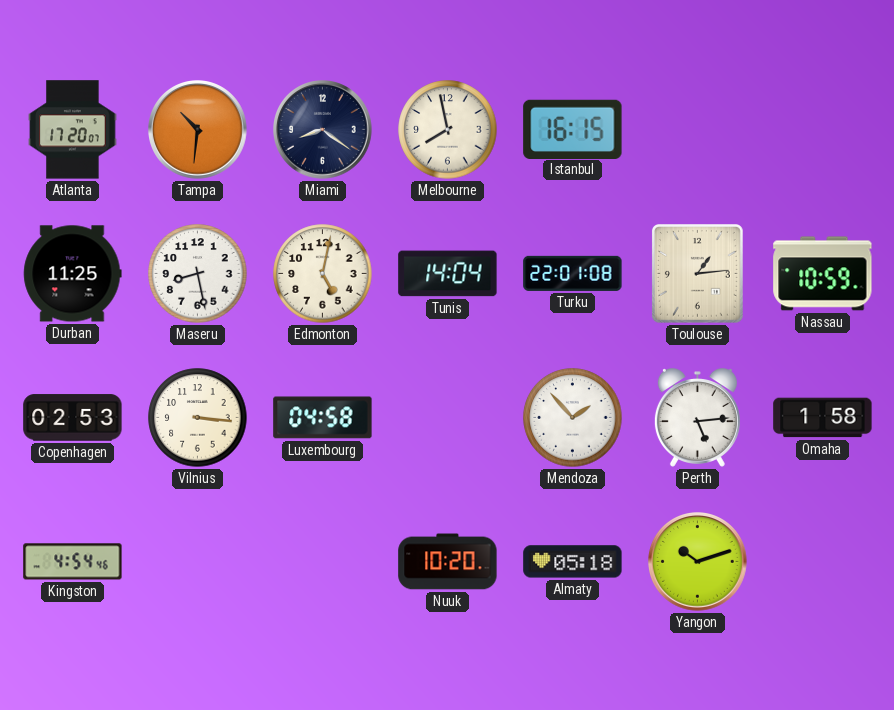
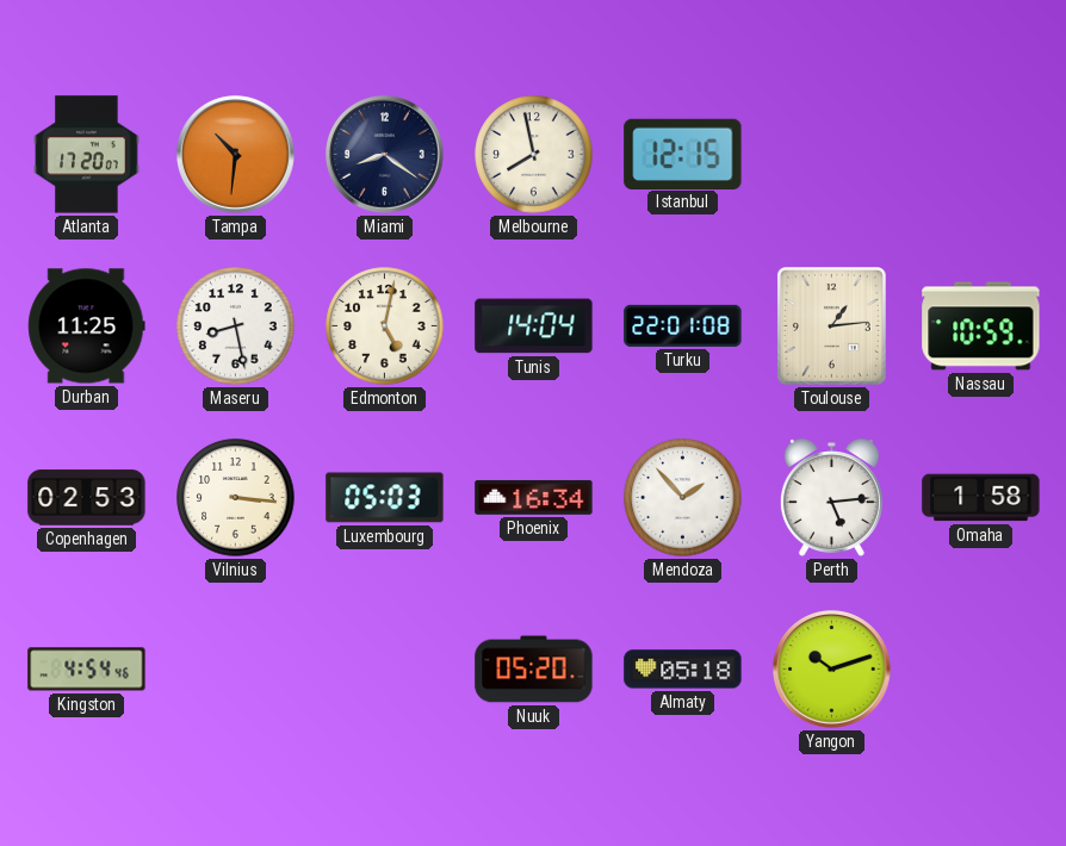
Istanbul: 16:15 -> 12:15 (683, 154)
Luxembourg: 04:58 -> 05:03 (385, 498)
Phoenix: none -> 16:34 (534, 497)
Nuuk: 10:20 -> 05:20 (534, 670)
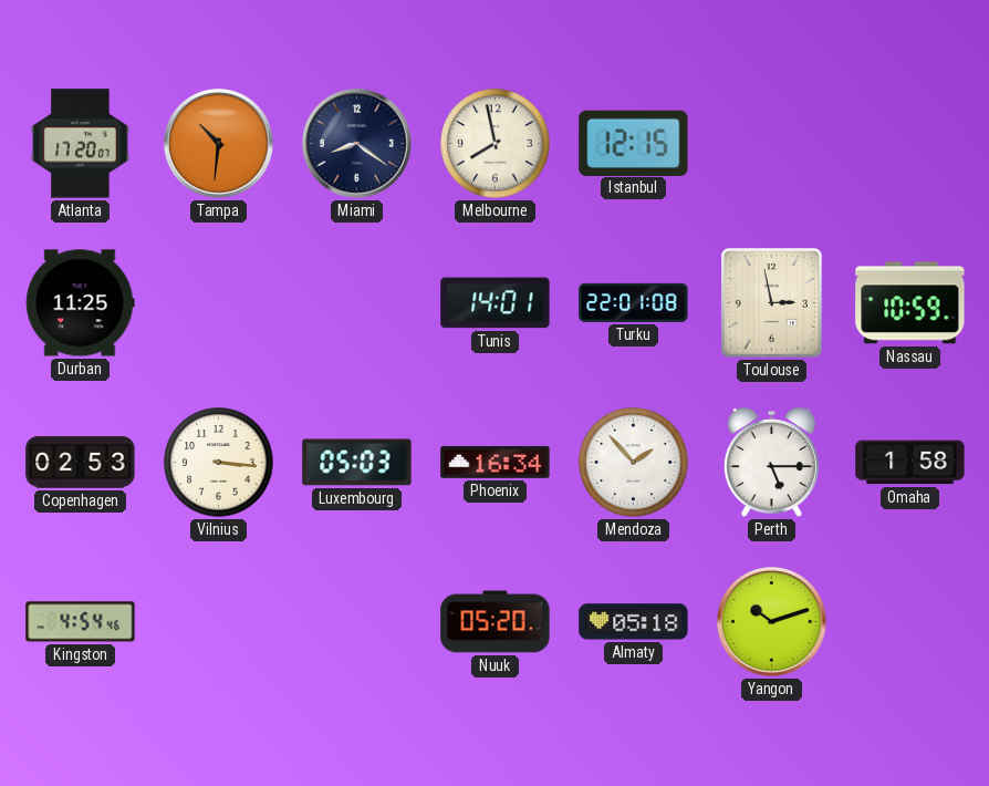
Maseru: 8:28 -> none (236, 326)
Edmonton: 5:02 -> none (385, 326)
Tunis: 14:04 -> 14:01 (496, 303)
Toulouse: 1:14 -> 2:58 (772, 303)
Perth: 5:14 -> 5:15 (771, 463)
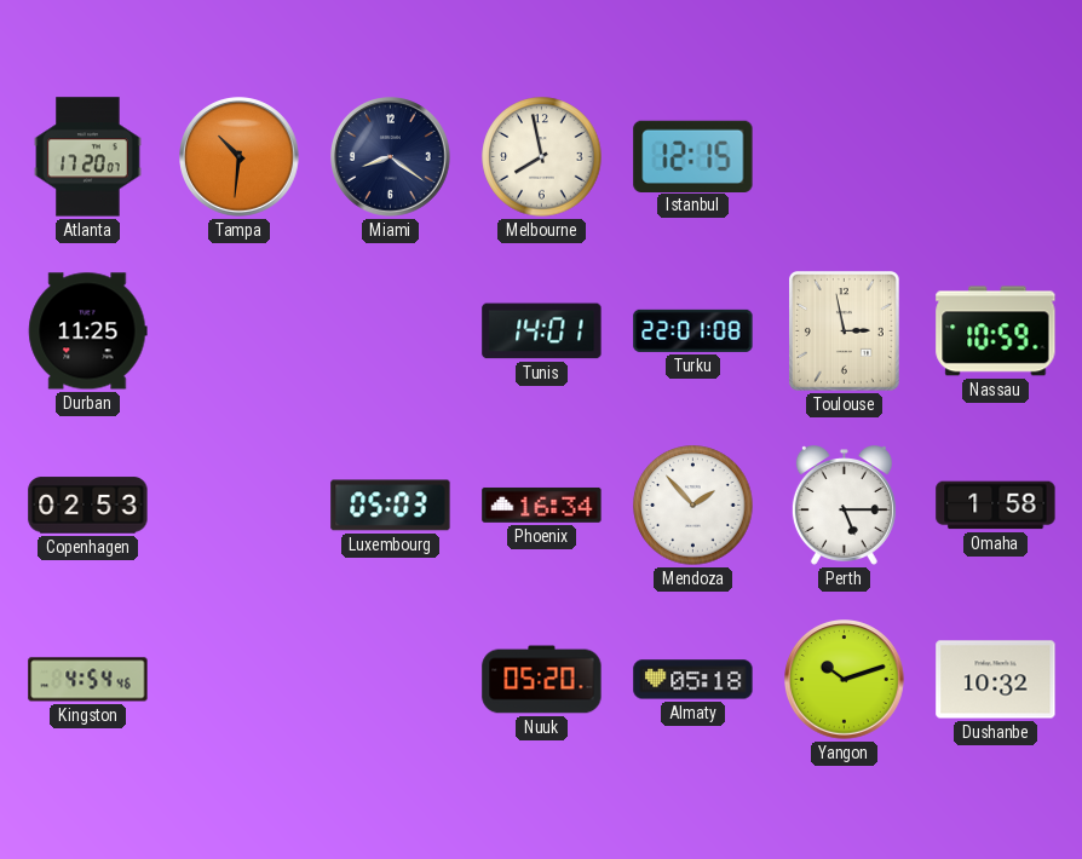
Vilnius: 3:16 -> none (219, 463)
Dushanbe: none -> 10:32 (996, 680)
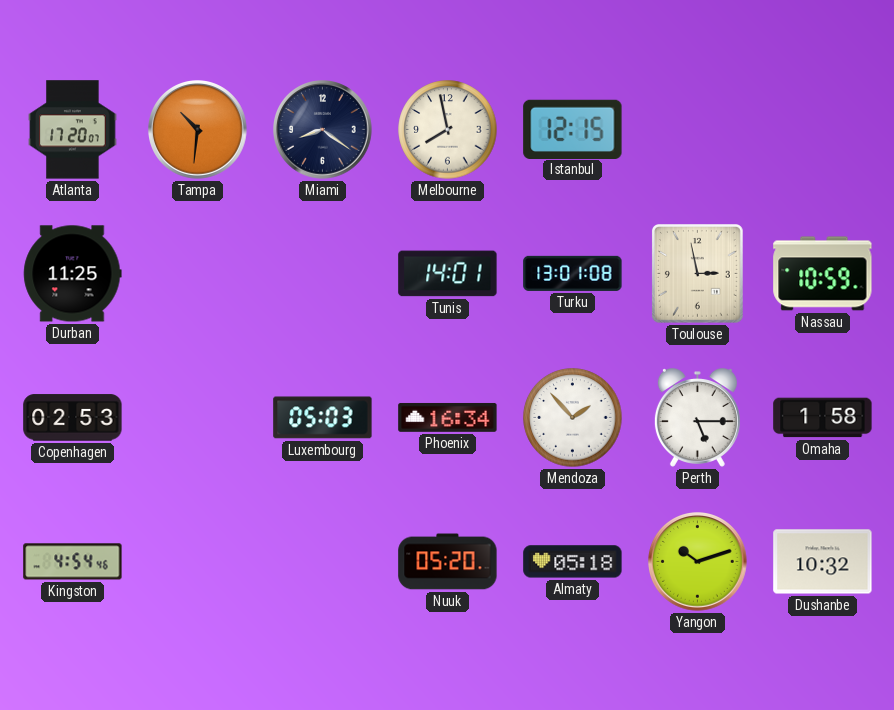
Turku: 22:01 -> 13:01 (573, 273)
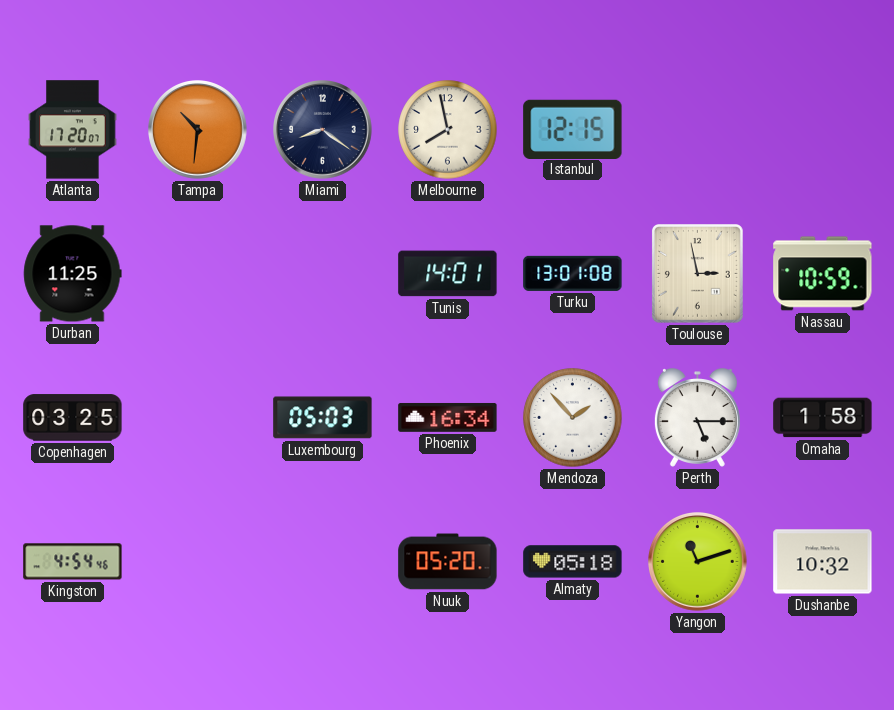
Copenhagen: 02:53 -> 03:25 (73, 418)
Yangon: 10:12 -> 11:12 (698, 562)
